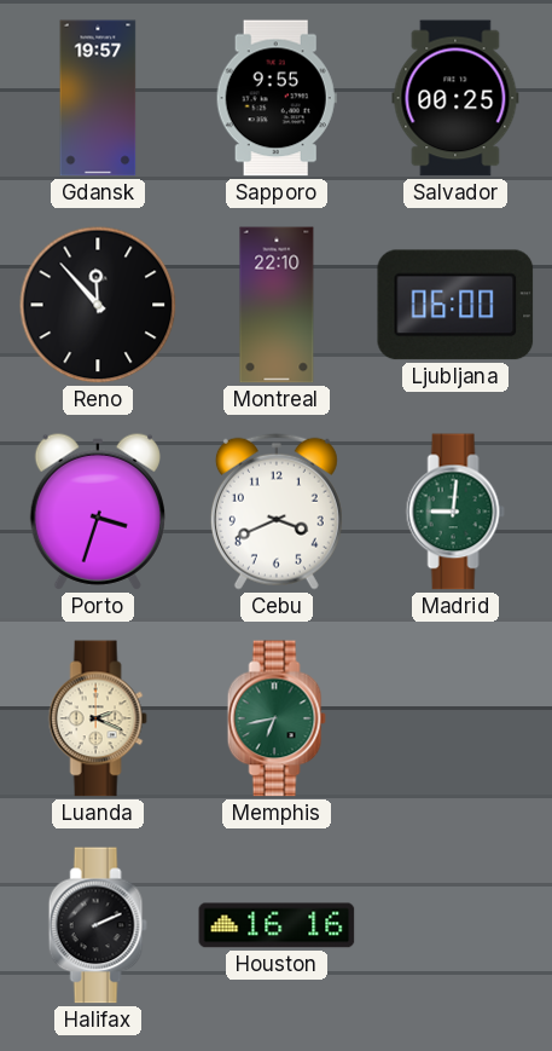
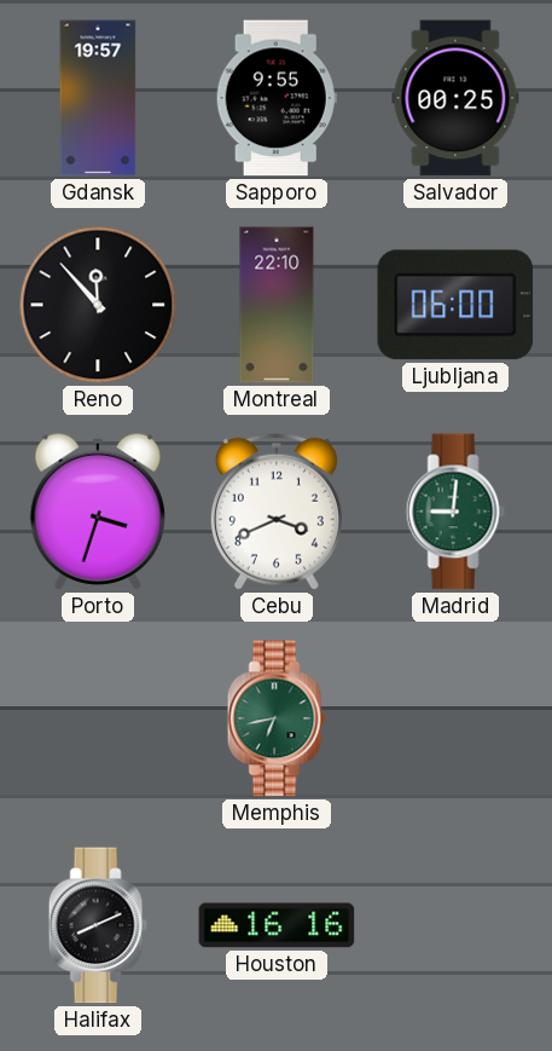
Luanda: 2:19 -> none (98, 718)
Halifax: 2:11 -> 8:11 (98, 925)
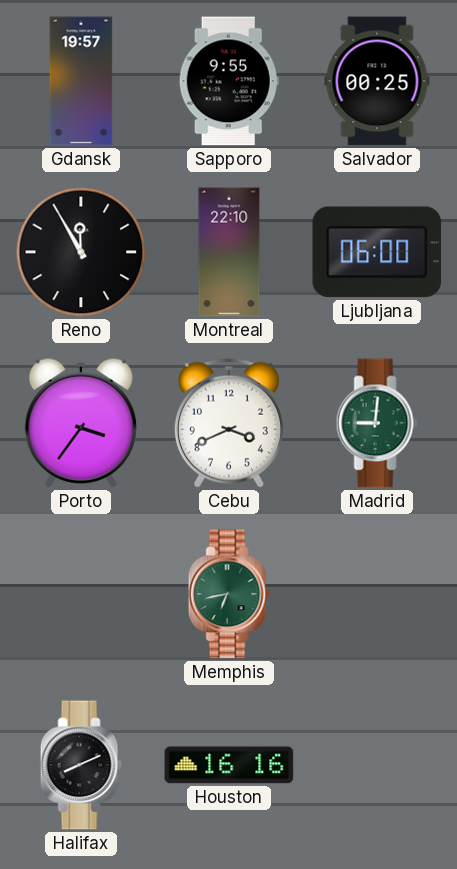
Reno: 11:53 -> 11:55 (81, 252)
Porto: 3:33 -> 3:36 (81, 423)
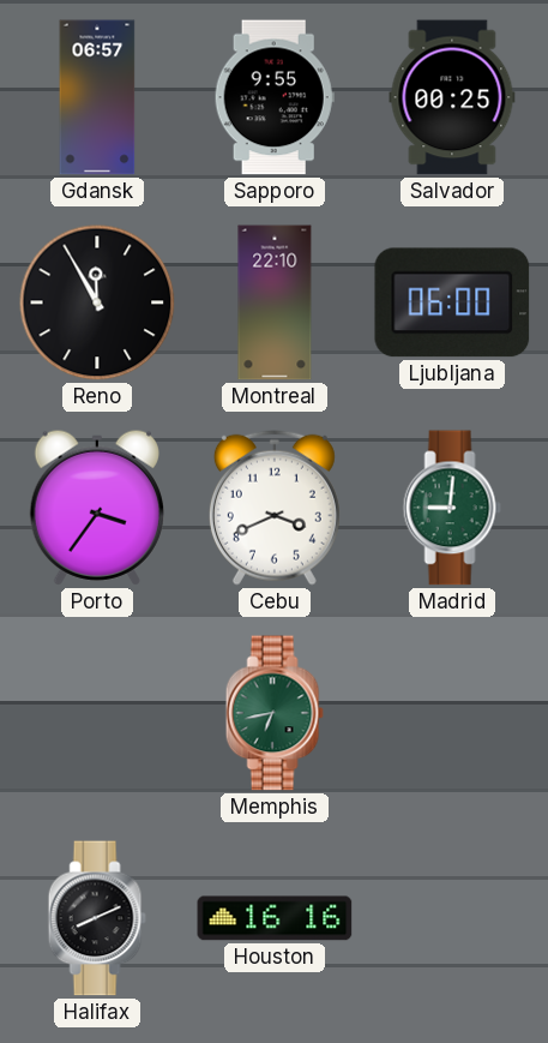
Gdansk: 19:57 -> 06:57 (97, 97)
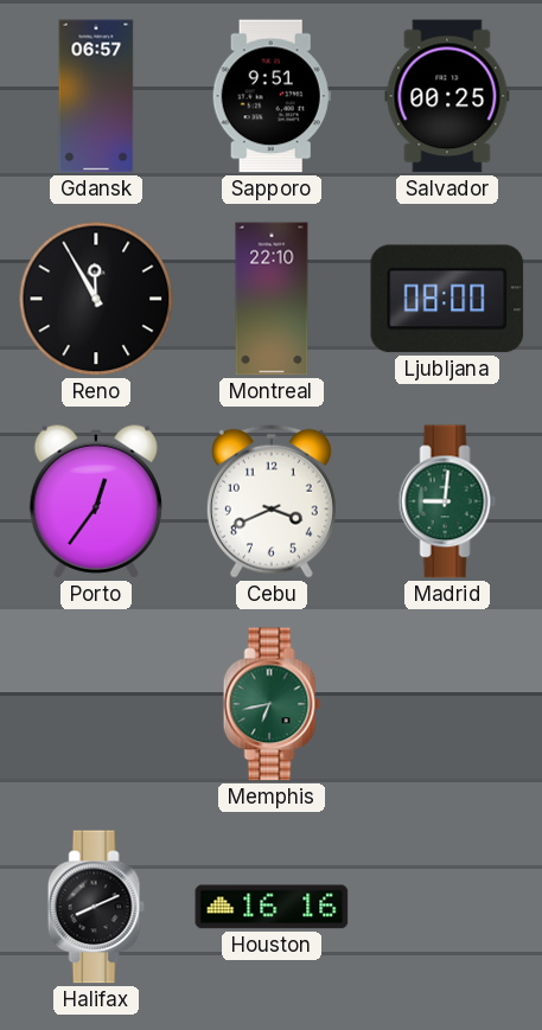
Sapporo: 9:55 -> 9:51 (272, 96)
Ljubljana: 06:00 -> 08:00 (447, 299)
Porto: 3:36 -> 12:36 (96, 501)
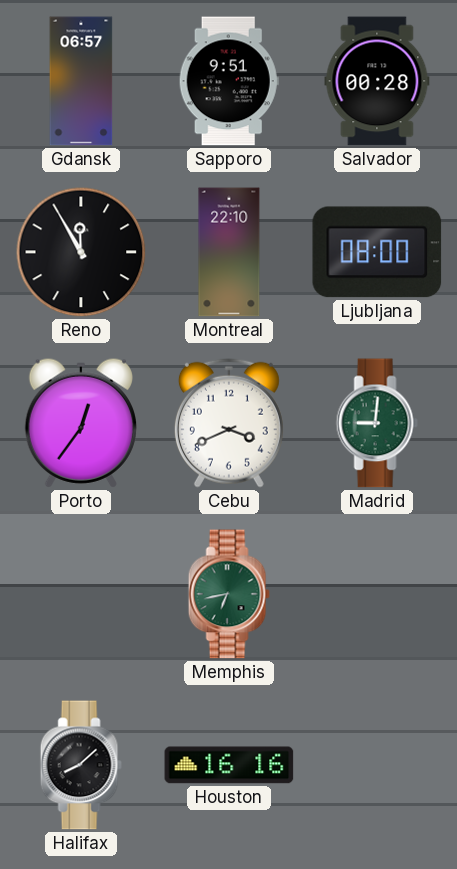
Salvador: 00:25 -> 00:28 (377, 81)
Halifax: 8:11 -> 8:08 (81, 765)
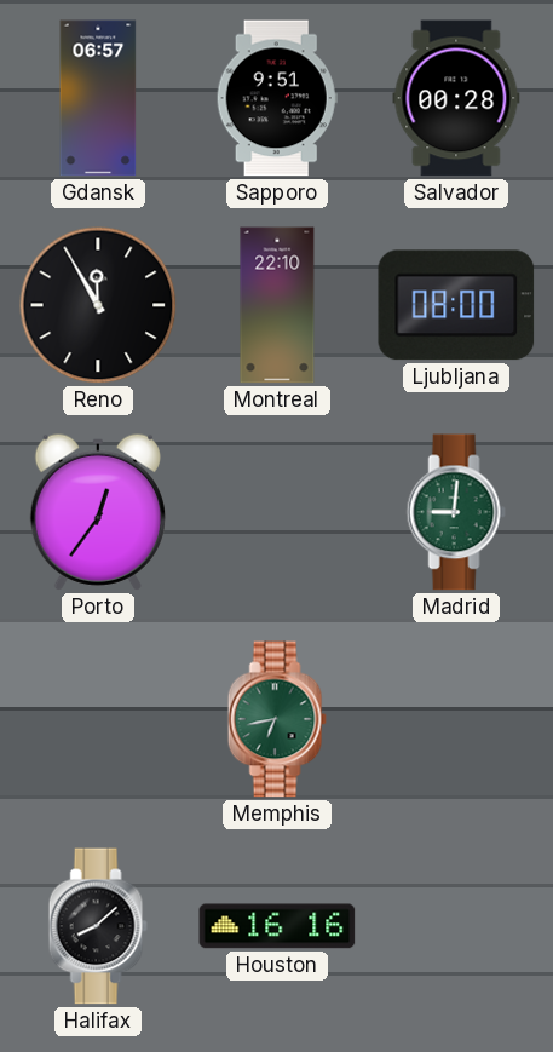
Cebu: 3:41 -> none (229, 423)
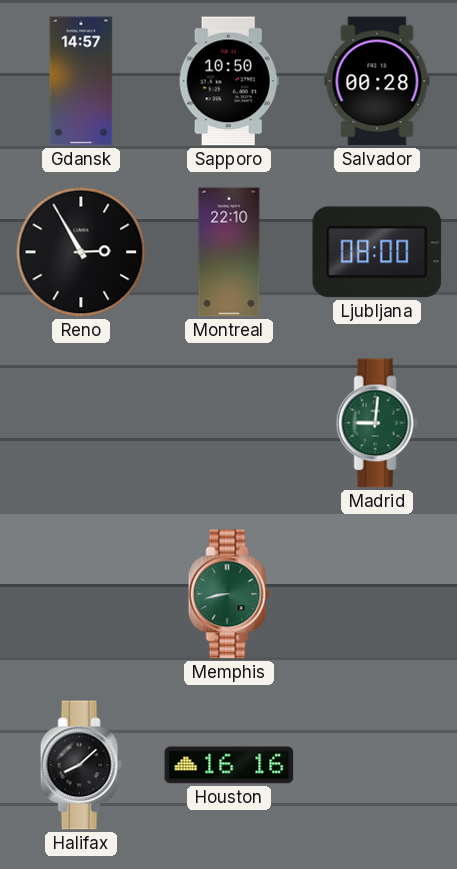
Gdansk: 06:57 -> 14:57 (81, 81)
Sapporo: 9:51 -> 10:50 (229, 81)
Reno: 11:55 -> 2:55 (81, 252)
Porto: 12:36 -> none (98, 512)
Memphis: 6:43 -> 8:43 (229, 594)
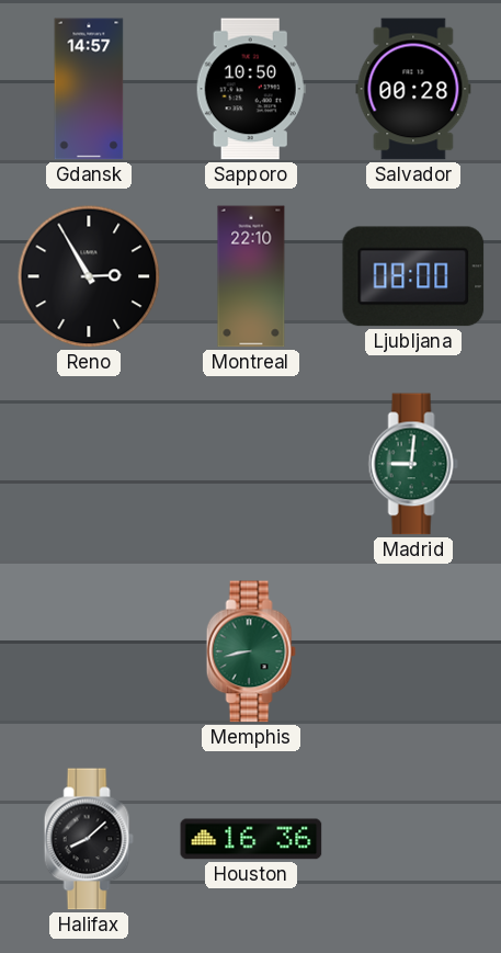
Houston: 16:16 -> 16:36 (251, 839)
